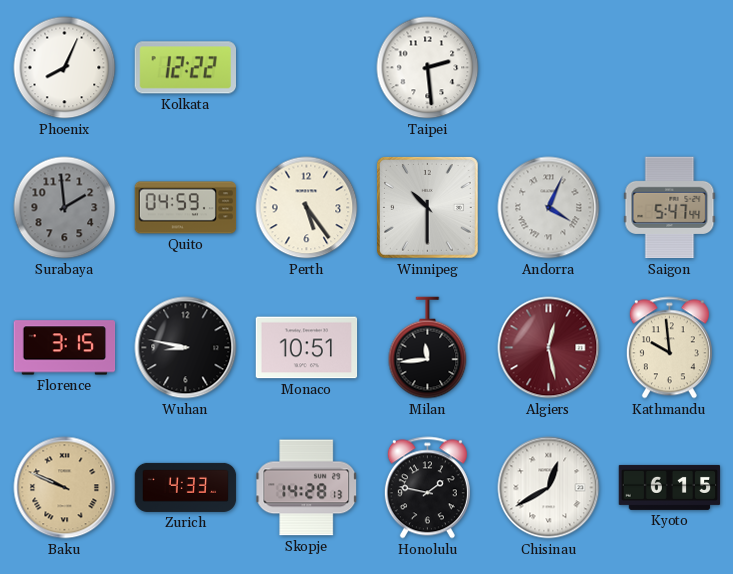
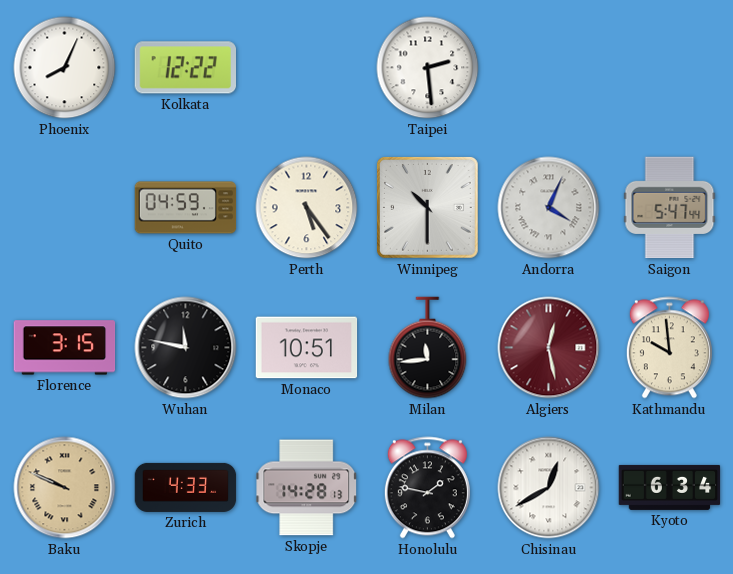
Surabaya: 1:59 -> none (65, 208)
Wuhan: 8:47 -> 11:47 (186, 348)
Kyoto: 6:15 -> 6:34 (670, 487)
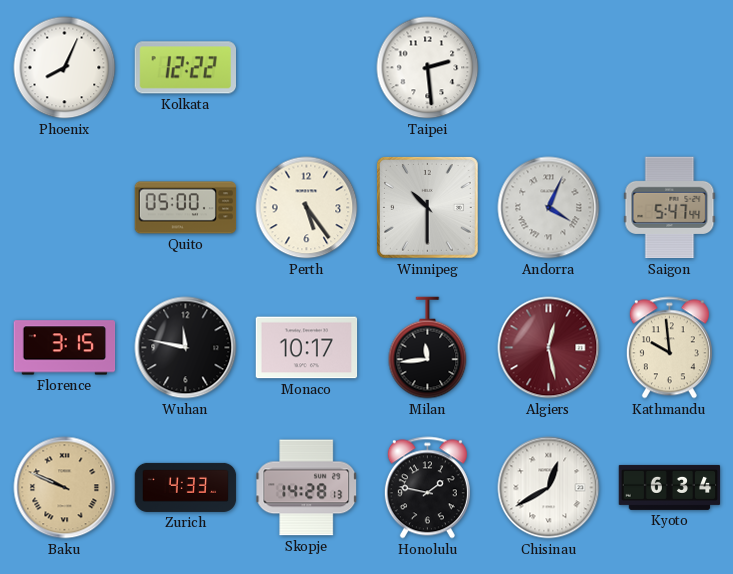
Quito: 04:59 -> 05:00 (186, 208)
Monaco: 10:51 -> 10:17 (307, 348)
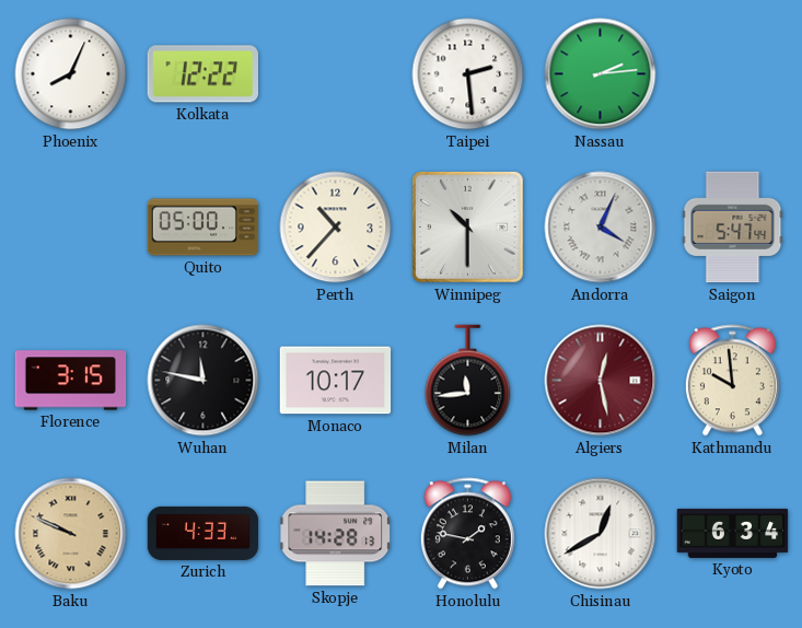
Nassau: none -> 2:14 (601, 74)
Perth: 5:24 -> 10:37 (336, 228)
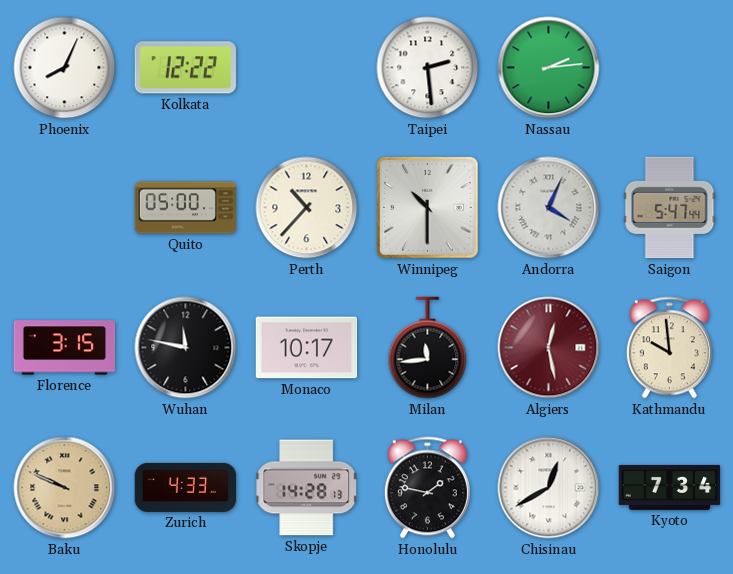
Kyoto: 6:34 -> 7:34 (670, 487)
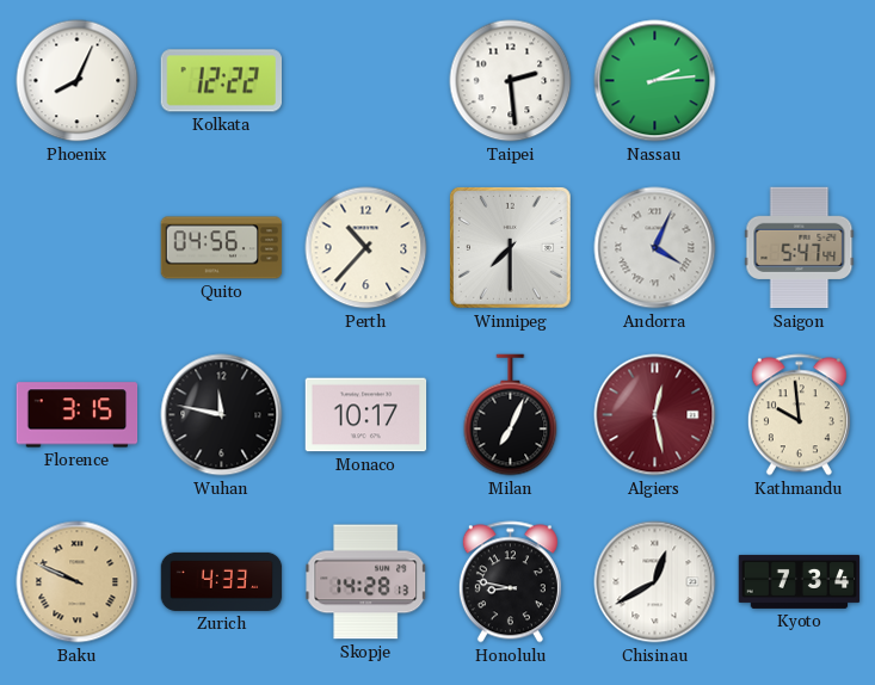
Quito: 05:00 -> 04:56 (222, 248)
Winnipeg: 10:30 -> 7:30 (510, 247)
Milan: 11:44 -> 7:04 (511, 415)
Honolulu: 1:47 -> 8:47 (510, 582)
